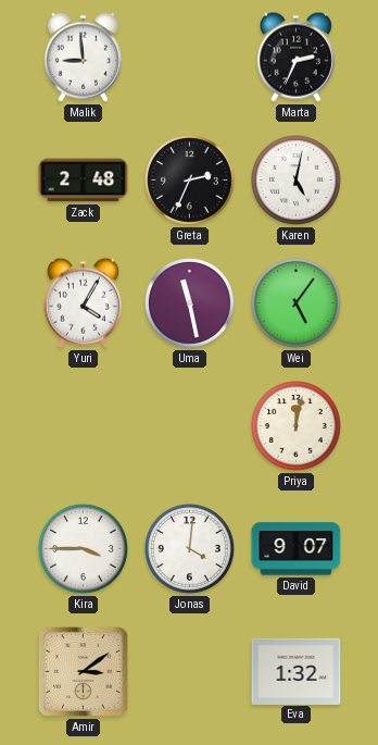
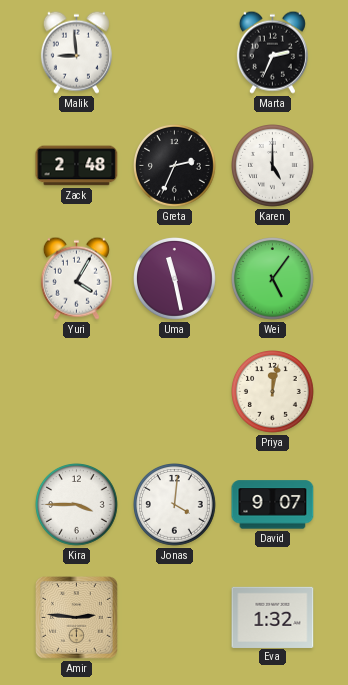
Karen: 5:02 -> 5:00 (273, 166)
Amir: 3:09 -> 2:46 (77, 618)
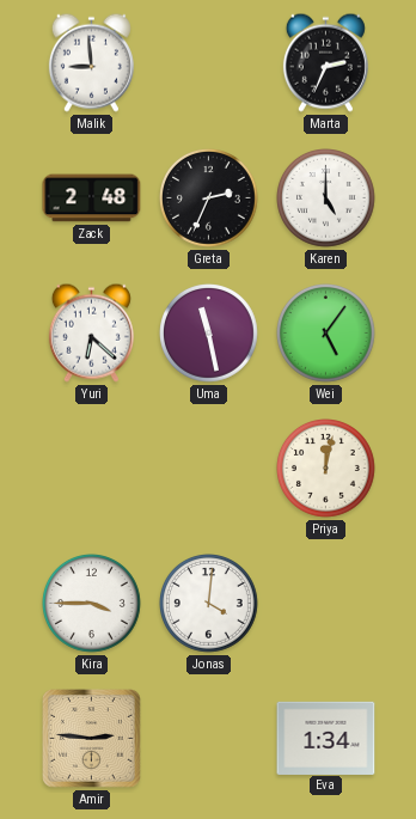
Yuri: 4:05 -> 6:22 (91, 332)
David: 9:07 -> none (273, 505)
Eva: 1:32 -> 1:34 (326, 738)
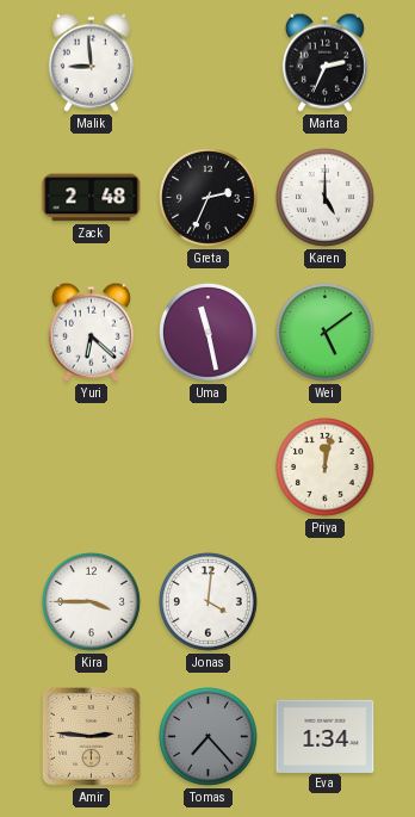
Wei: 5:06 -> 5:09 (326, 333)
Tomas: none -> 7:23 (209, 737)
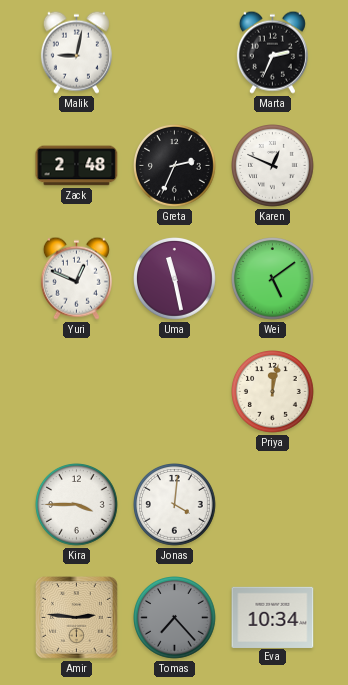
Malik: 8:59 -> 9:02 (76, 52)
Karen: 5:00 -> 12:49 (273, 166)
Yuri: 6:22 -> 12:49 (76, 278)
Eva: 1:34 -> 10:34 (273, 617)
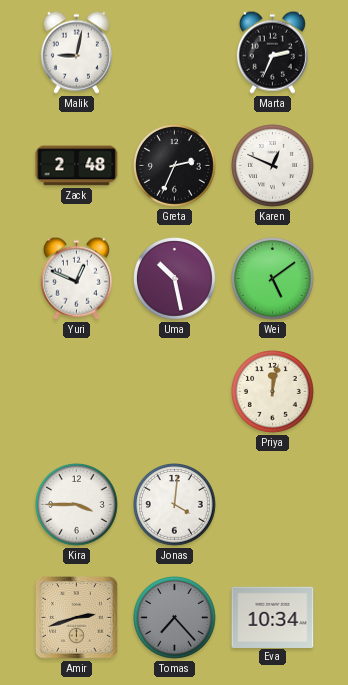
Uma: 11:28 -> 10:28 (175, 279)
Amir: 2:46 -> 2:42 (77, 618)
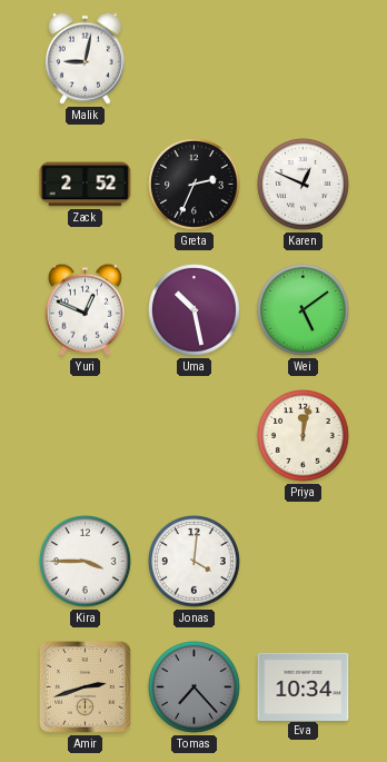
Marta: 2:34 -> none (272, 52)
Zack: 2:48 -> 2:52 (86, 185)
